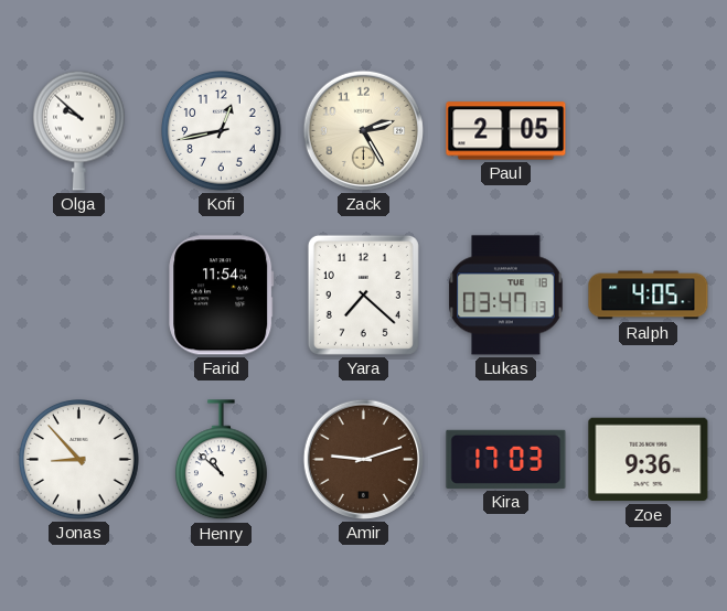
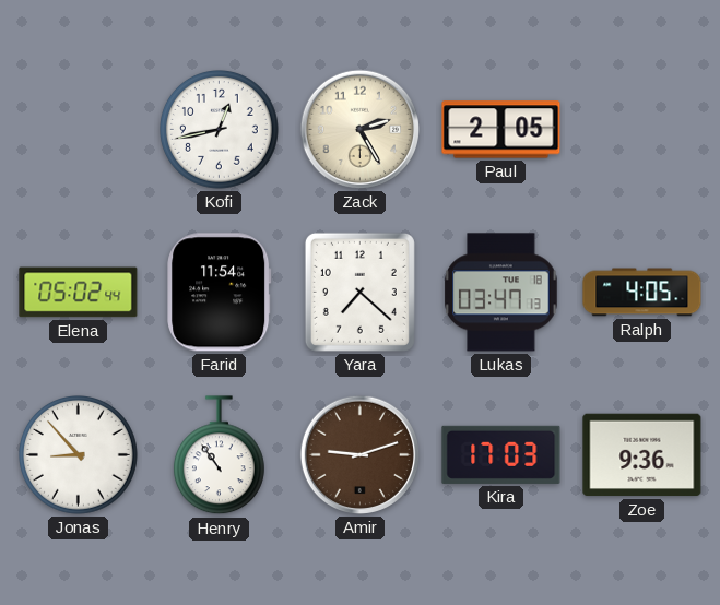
Olga: 9:52 -> none (78, 130)
Elena: none -> 05:02 (79, 293)
Henry: 10:52 -> 10:54 (219, 455)
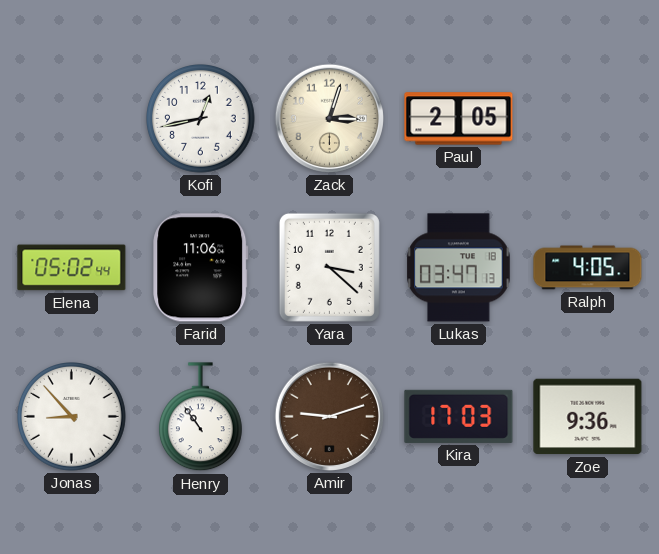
Zack: 2:25 -> 3:03 (329, 118)
Farid: 11:54 -> 11:06 (201, 268)
Yara: 7:22 -> 3:22 (329, 267)
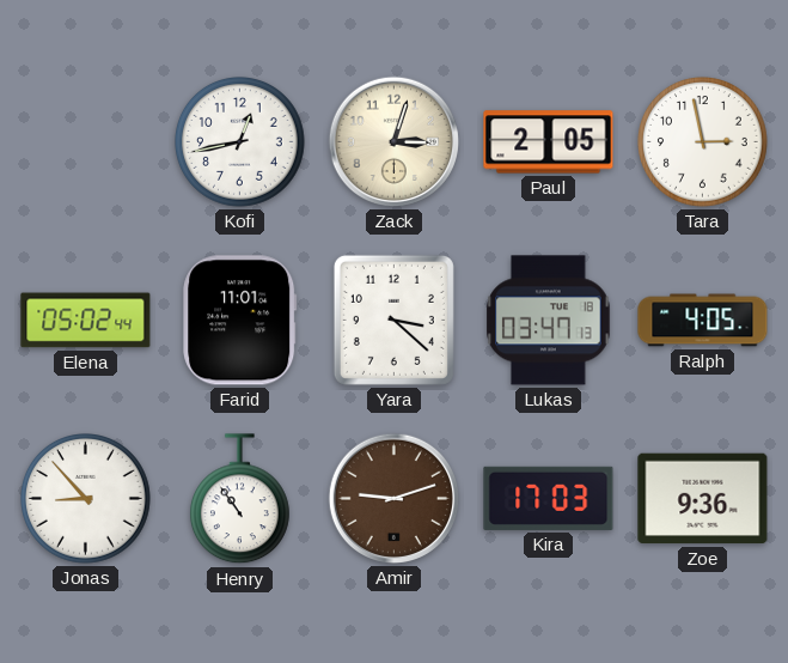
Tara: none -> 2:58 (703, 142)
Farid: 11:06 -> 11:01 (240, 321)
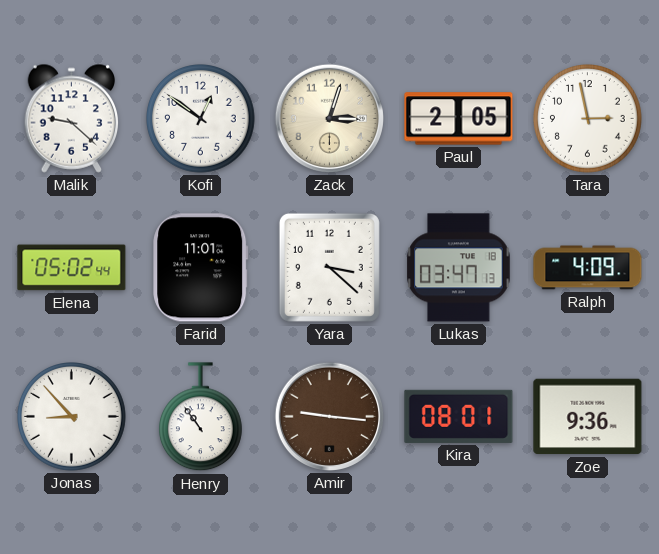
Malik: none -> 9:22 (72, 118)
Kofi: 12:43 -> 12:51 (201, 119)
Ralph: 4:05 -> 4:09 (588, 268)
Amir: 9:12 -> 9:16 (329, 416)
Kira: 17:03 -> 08:01 (459, 416)
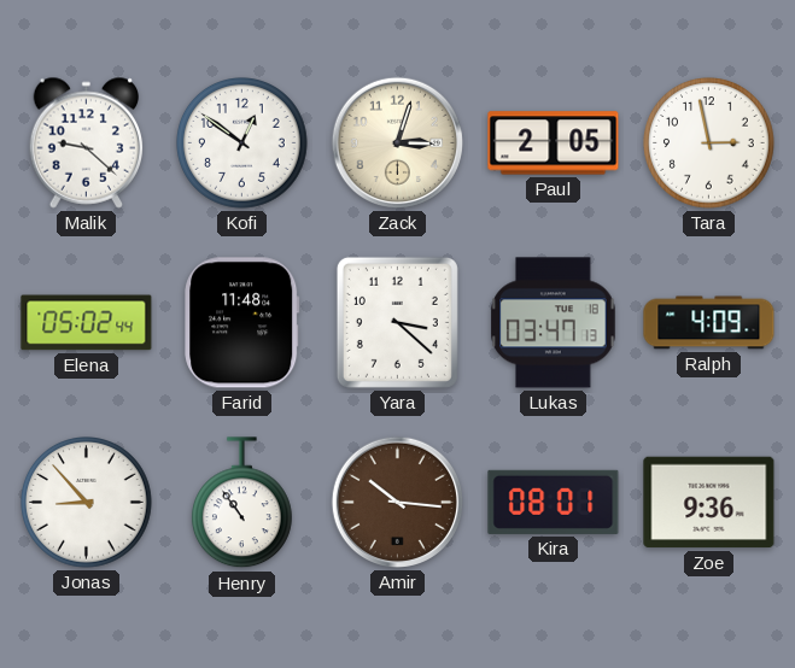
Farid: 11:01 -> 11:48 (242, 323)
Amir: 9:16 -> 10:16 (397, 502)
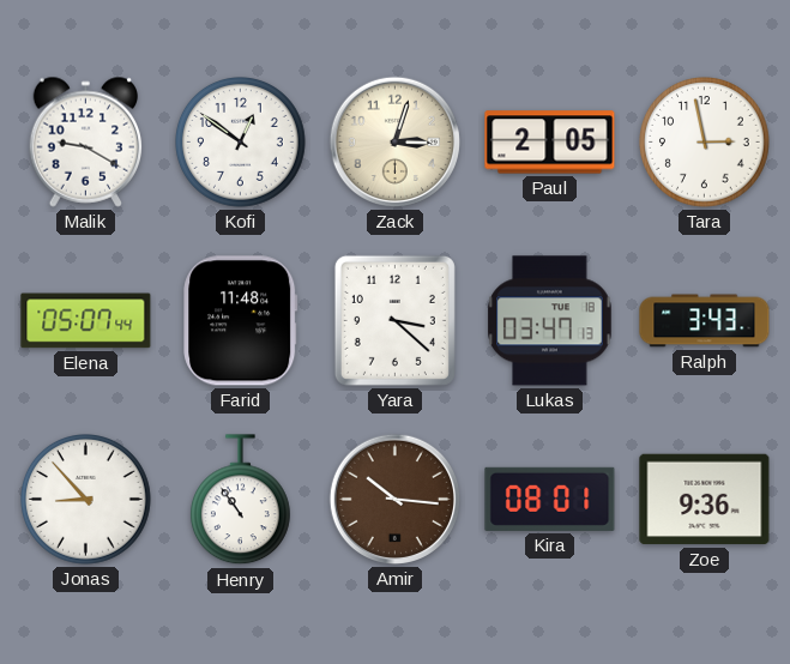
Malik: 9:22 -> 9:20 (86, 141)
Elena: 05:02 -> 05:07 (86, 321)
Ralph: 4:09 -> 3:43 (705, 321)
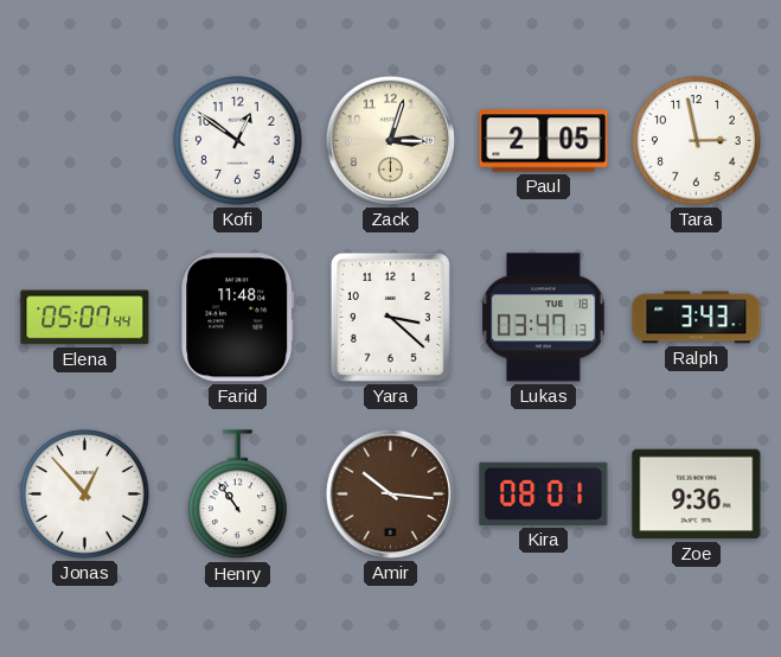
Malik: 9:20 -> none (86, 141)
Jonas: 8:53 -> 12:53 (85, 495)
